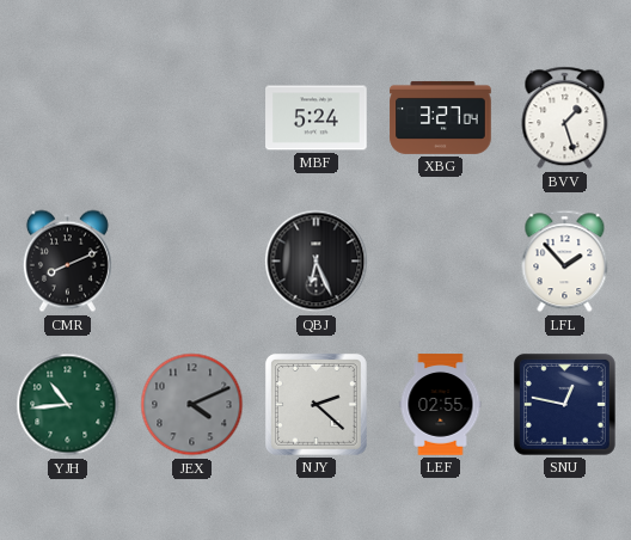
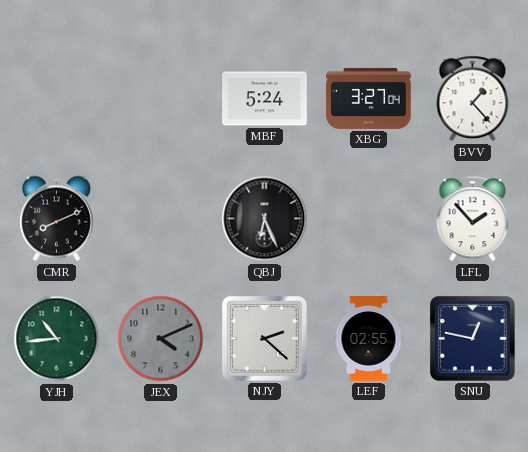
BVV: 1:27 -> 1:23 (473, 99)
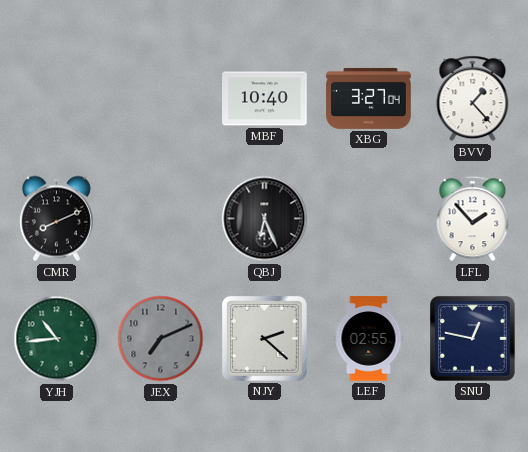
MBF: 5:24 -> 10:40 (265, 99)
JEX: 4:11 -> 7:11 (161, 339)
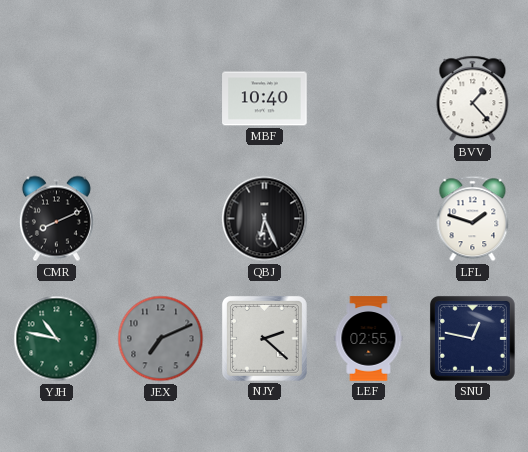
XBG: 3:27 -> none (369, 98)
LFL: 1:53 -> 1:48 (473, 219)
YJH: 10:44 -> 10:47 (57, 339)
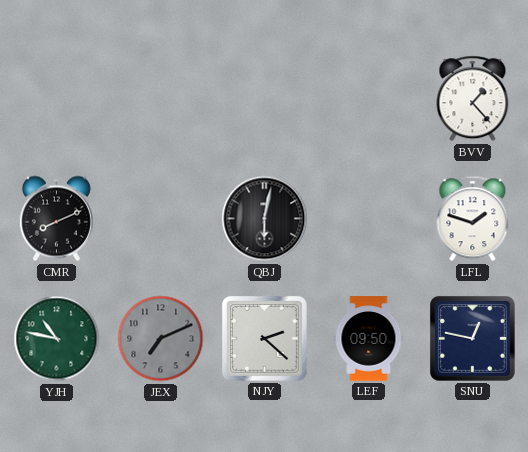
MBF: 10:40 -> none (265, 99)
QBJ: 6:26 -> 6:02 (265, 219)
LEF: 02:55 -> 09:50 (369, 339)
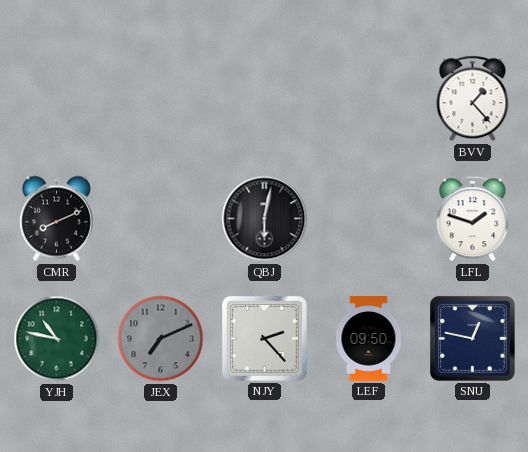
NJY: 2:22 -> 2:23 (264, 338)
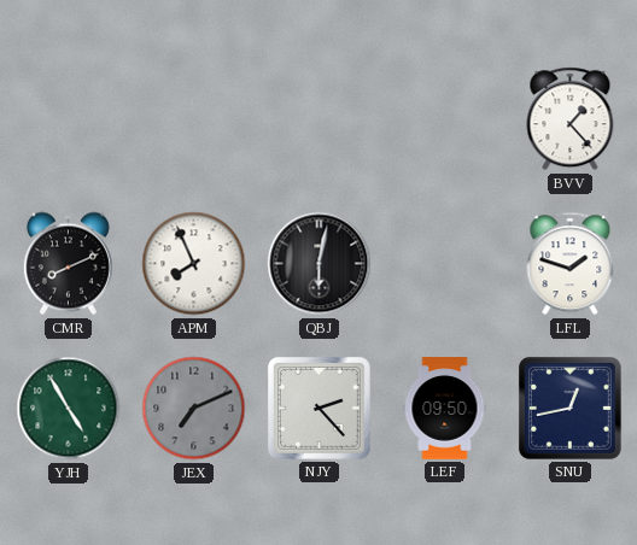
APM: none -> 7:56 (194, 264)
YJH: 10:47 -> 4:55 (69, 409)
SNU: 12:47 -> 12:43 (569, 408)
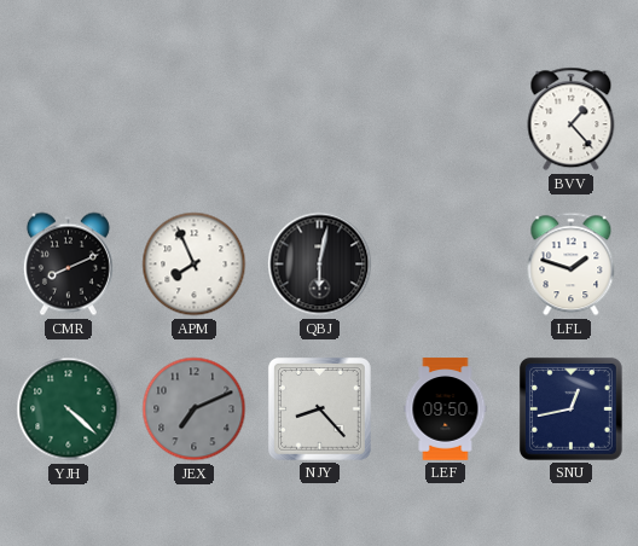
YJH: 4:55 -> 4:22 (69, 409)
NJY: 2:23 -> 8:23 (319, 408)
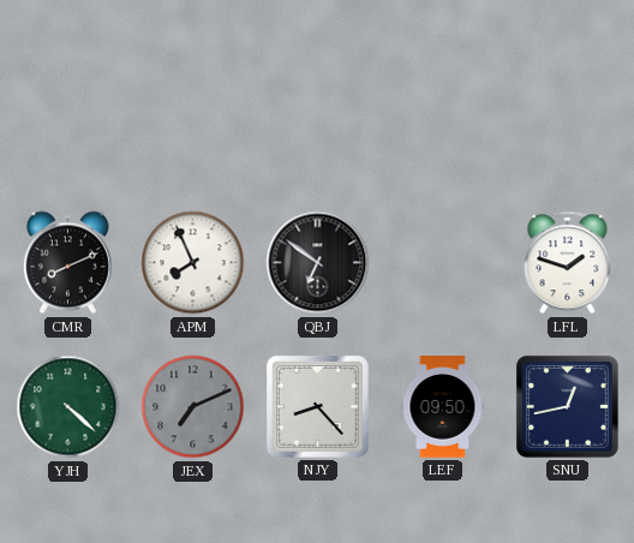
BVV: 1:23 -> none (572, 120)
QBJ: 6:02 -> 6:51 (318, 263)
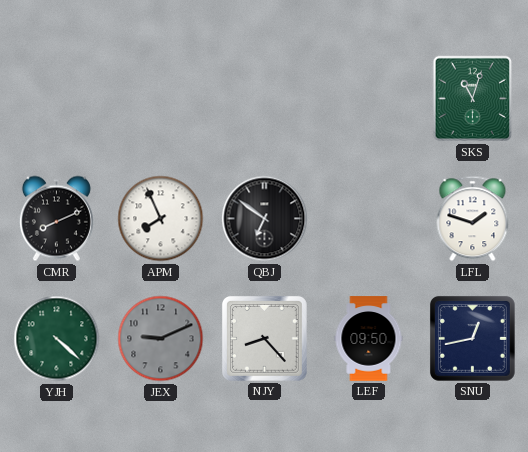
SKS: none -> 11:03 (473, 99)
JEX: 7:11 -> 9:11 (161, 339)
